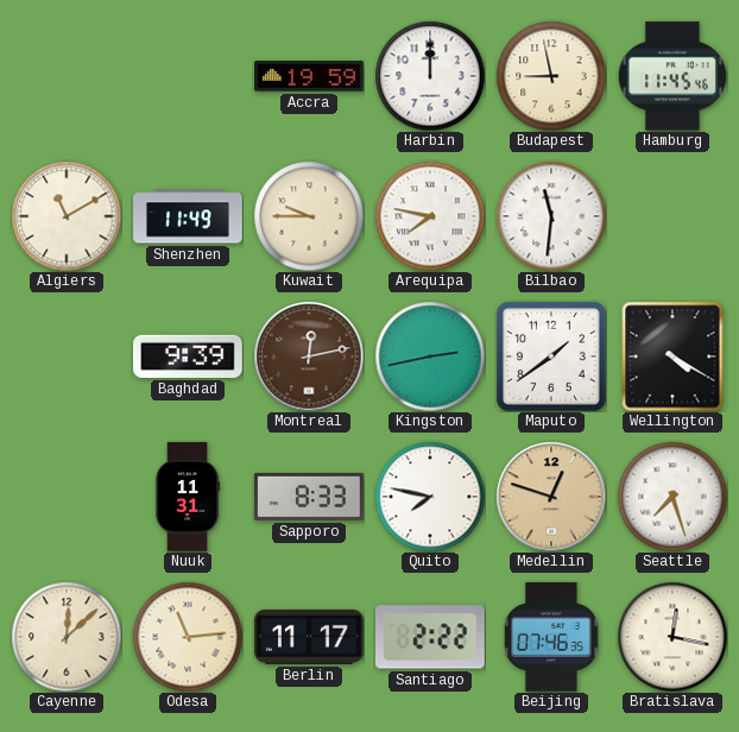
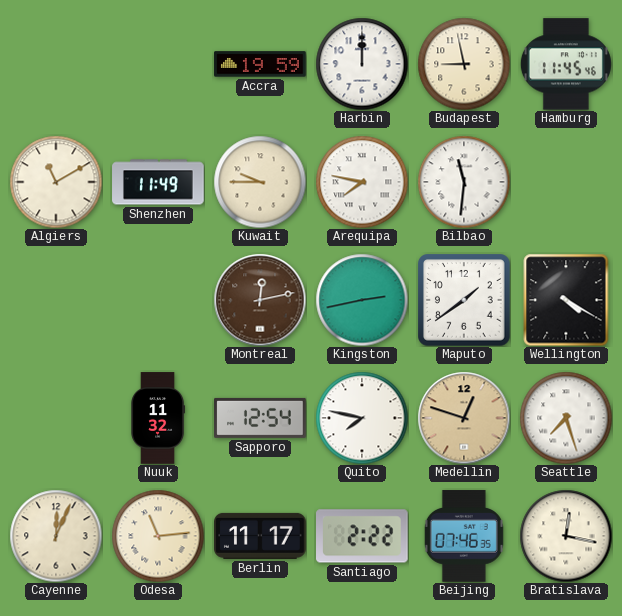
Baghdad: 9:39 -> none (188, 356)
Nuuk: 11:31 -> 11:32 (158, 418)
Sapporo: 8:33 -> 12:54 (260, 418)
Cayenne: 12:08 -> 12:04 (56, 536)
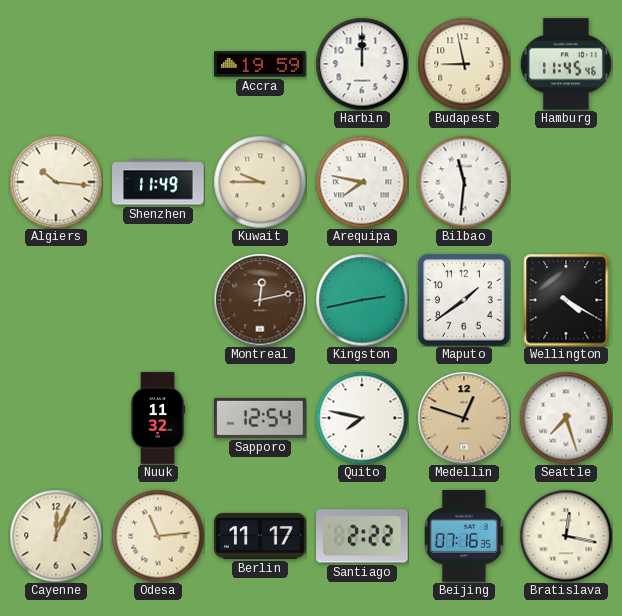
Algiers: 11:10 -> 10:16 (56, 182)
Beijing: 07:46 -> 07:16 (464, 536)
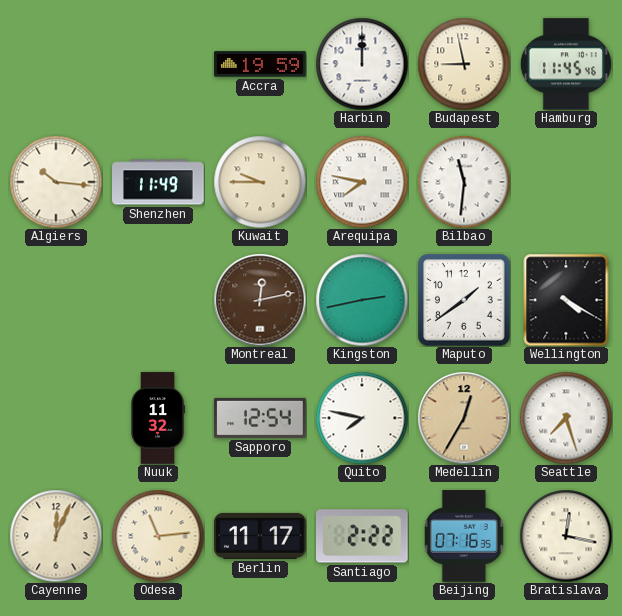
Medellin: 12:48 -> 12:35 (464, 418)
